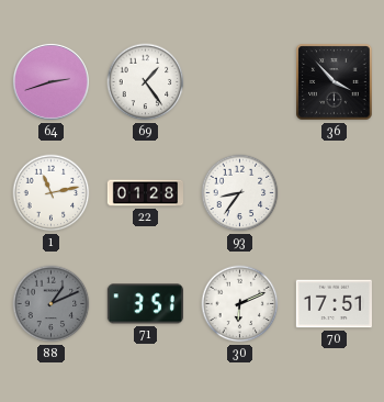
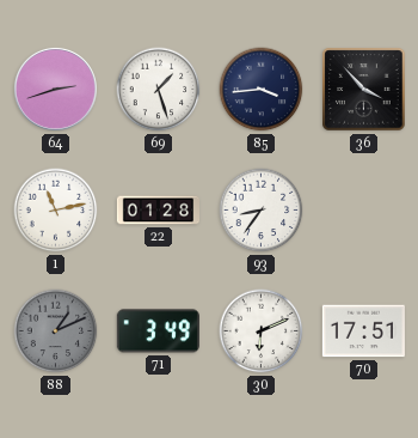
69: 1:24 -> 1:27 (159, 90)
85: none -> 3:44 (262, 90)
71: 3:51 -> 3:49 (158, 331)
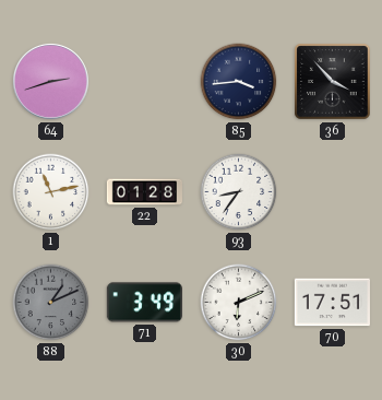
69: 1:27 -> none (159, 90)
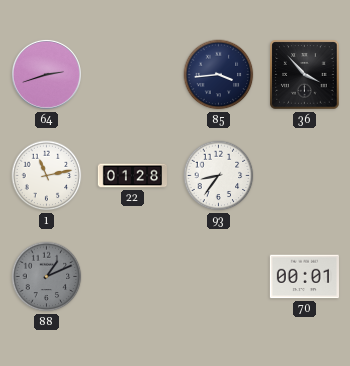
71: 3:49 -> none (144, 303)
30: 6:11 -> none (239, 303)
70: 17:51 -> 00:01 (304, 277)
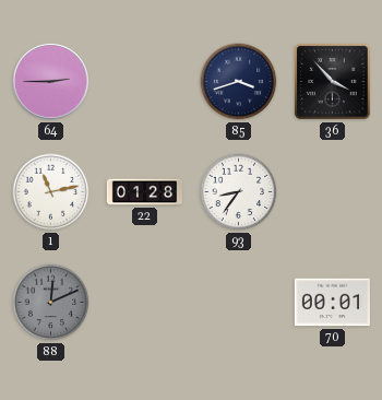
64: 2:42 -> 2:45 (50, 81)
85: 3:44 -> 3:42 (239, 82)
88: 1:11 -> 12:11 (51, 303)
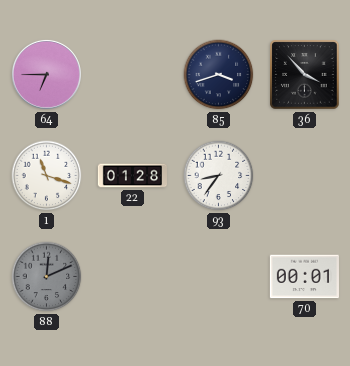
64: 2:45 -> 6:45 (46, 74)
1: 11:13 -> 11:18 (47, 176)
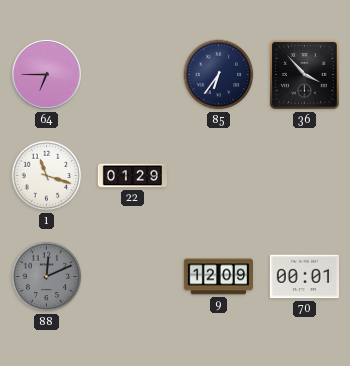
85: 3:42 -> 6:36 (219, 75)
22: 01:28 -> 01:29 (132, 176)
93: 8:36 -> none (219, 176)
9: none -> 12:09 (218, 277)
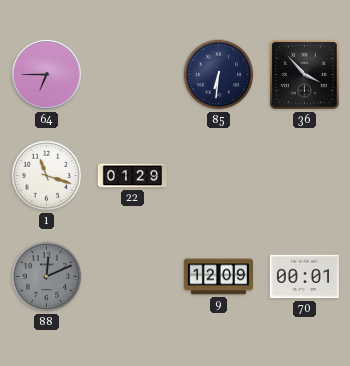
85: 6:36 -> 6:31 (219, 75)
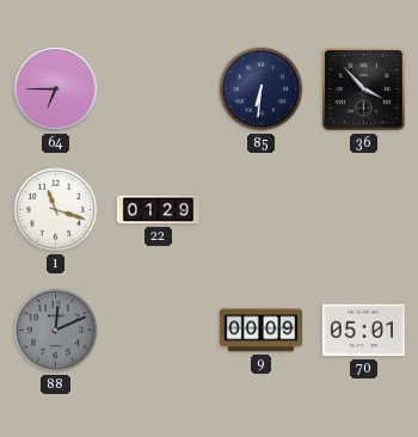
9: 12:09 -> 00:09 (260, 331)
70: 00:01 -> 05:01 (363, 331)
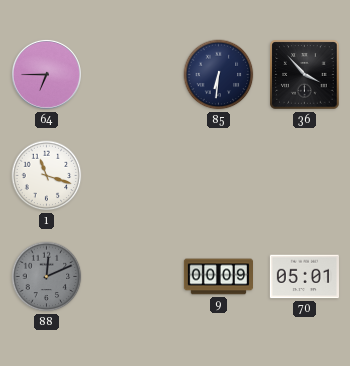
22: 01:29 -> none (158, 210)
